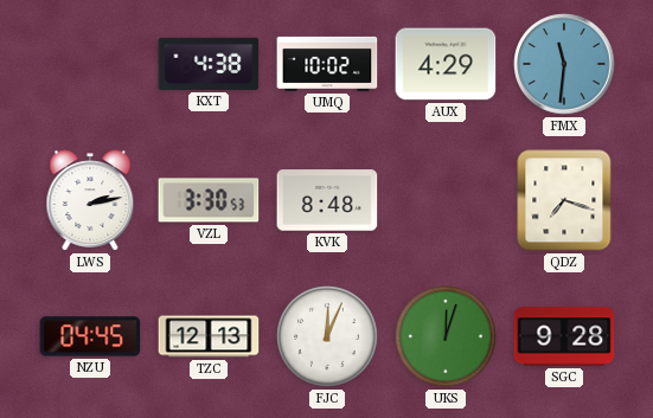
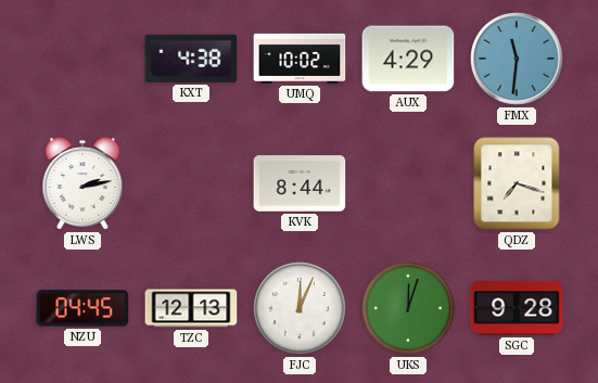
VZL: 3:30 -> none (209, 200)
KVK: 8:48 -> 8:44 (300, 183)
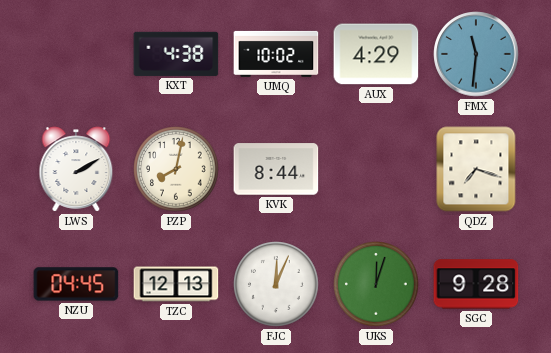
LWS: 2:13 -> 2:10 (76, 169)
PZP: none -> 8:02 (177, 170)
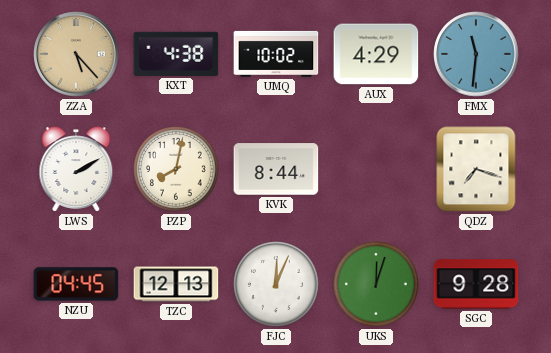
ZZA: none -> 5:23 (76, 54)
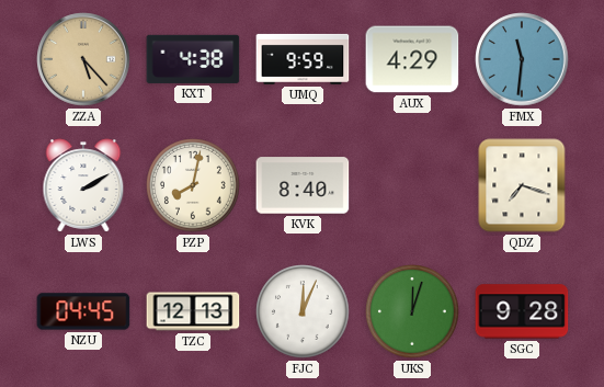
UMQ: 10:02 -> 9:59 (303, 59)
KVK: 8:44 -> 8:40 (303, 185)
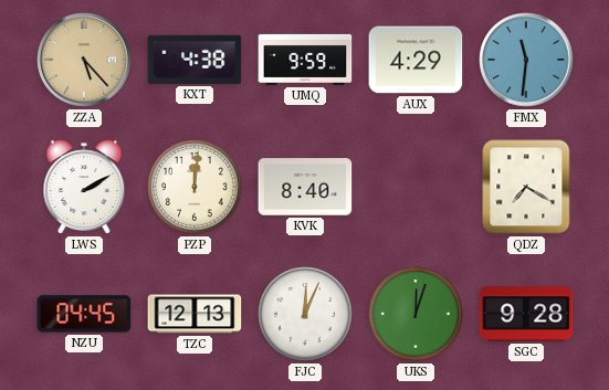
PZP: 8:02 -> 12:01 (196, 188)
QDZ: 7:18 -> 7:20 (526, 187)
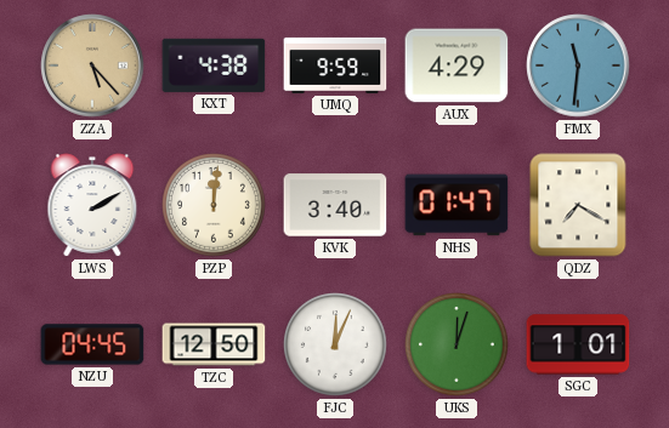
KVK: 8:40 -> 3:40 (335, 205)
NHS: none -> 01:47 (457, 205)
TZC: 12:13 -> 12:50 (214, 344)
SGC: 9:28 -> 1:01 (578, 344)
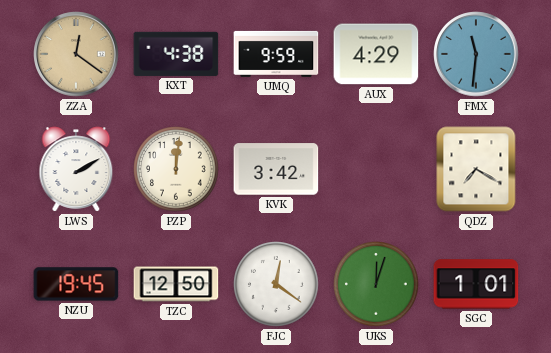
ZZA: 5:23 -> 12:21 (76, 54)
KVK: 3:40 -> 3:42 (276, 169)
NHS: 01:47 -> none (457, 205)
NZU: 04:45 -> 19:45 (76, 284)
FJC: 12:04 -> 12:21 (277, 285)
